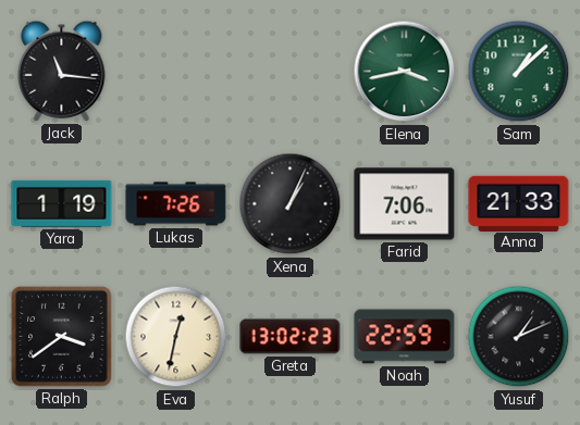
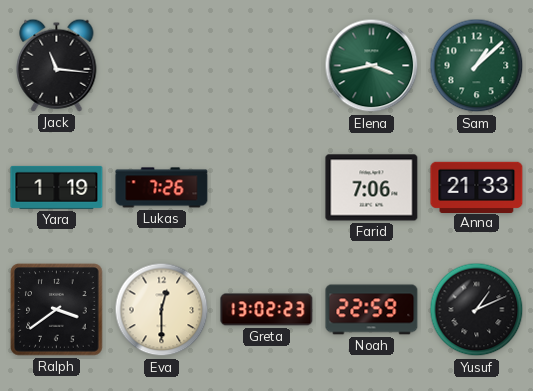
Xena: 1:04 -> none (291, 204)
Eva: 12:32 -> 12:30 (162, 310)
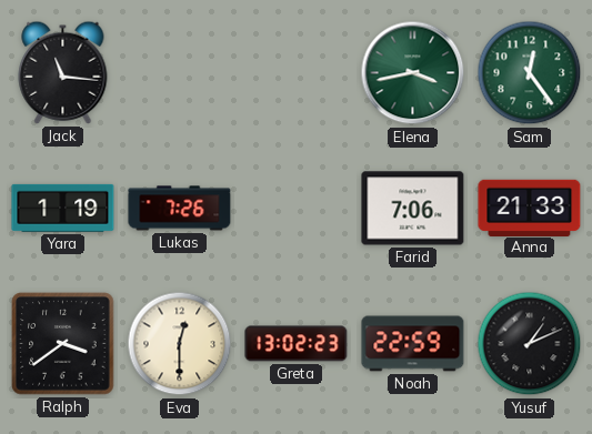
Sam: 1:08 -> 12:24 (530, 73)
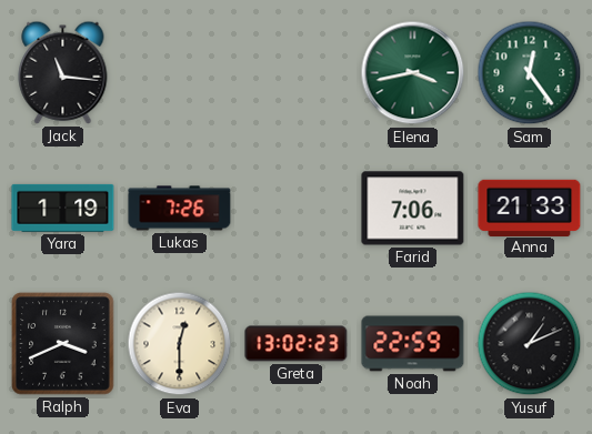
Ralph: 3:39 -> 3:41 (63, 344)
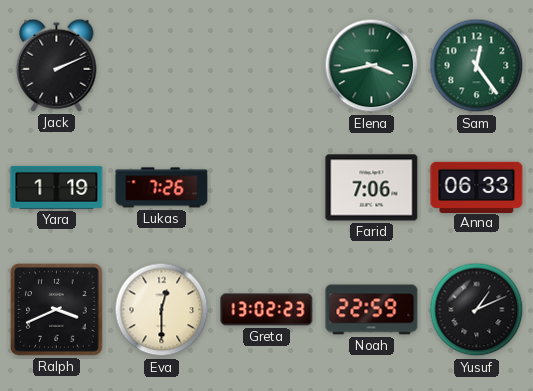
Jack: 11:16 -> 2:11 (57, 65)
Anna: 21:33 -> 06:33 (477, 187)
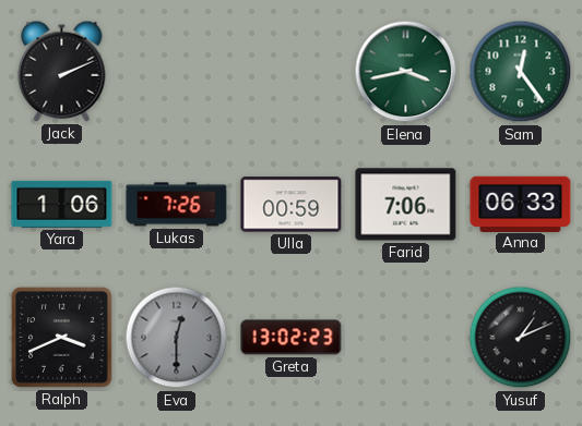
Yara: 1:19 -> 1:06 (62, 204)
Ulla: none -> 00:59 (292, 205)
Eva dial: cream -> grey (177, 338)
Noah: 22:59 -> none (372, 310)
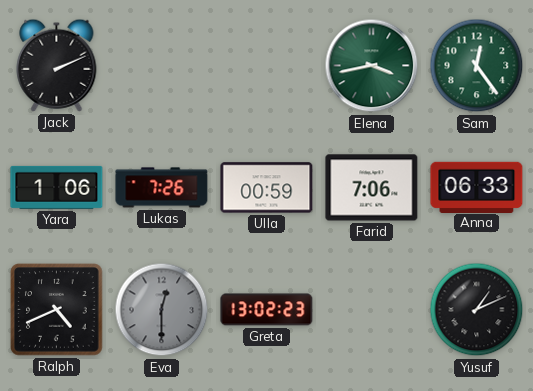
Ralph: 3:41 -> 4:41 (57, 310)
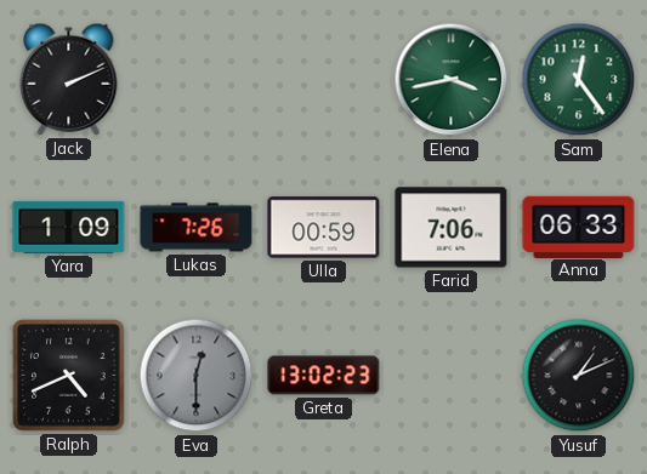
Yara: 1:06 -> 1:09 (69, 227)
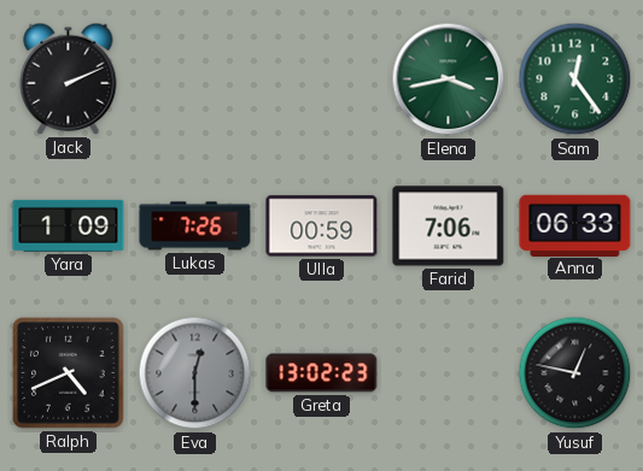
Yusuf: 1:11 -> 12:47 (575, 373)
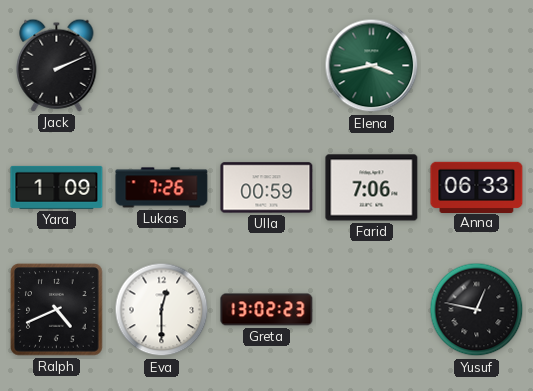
Sam: 12:24 -> none (575, 80)
Eva dial: grey -> white (162, 310)
